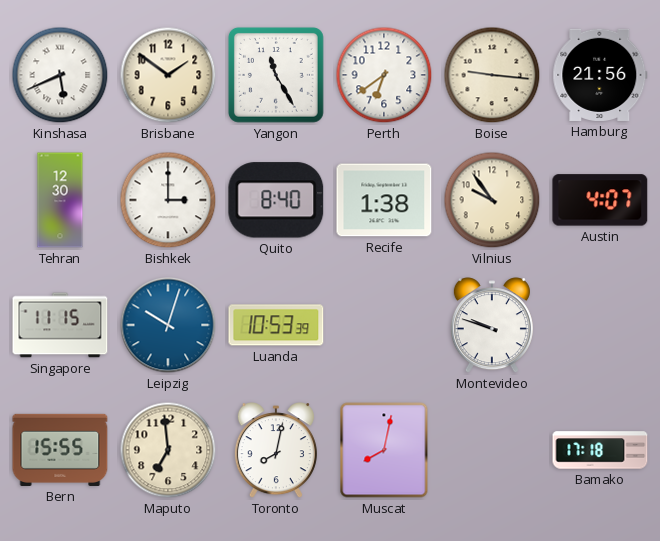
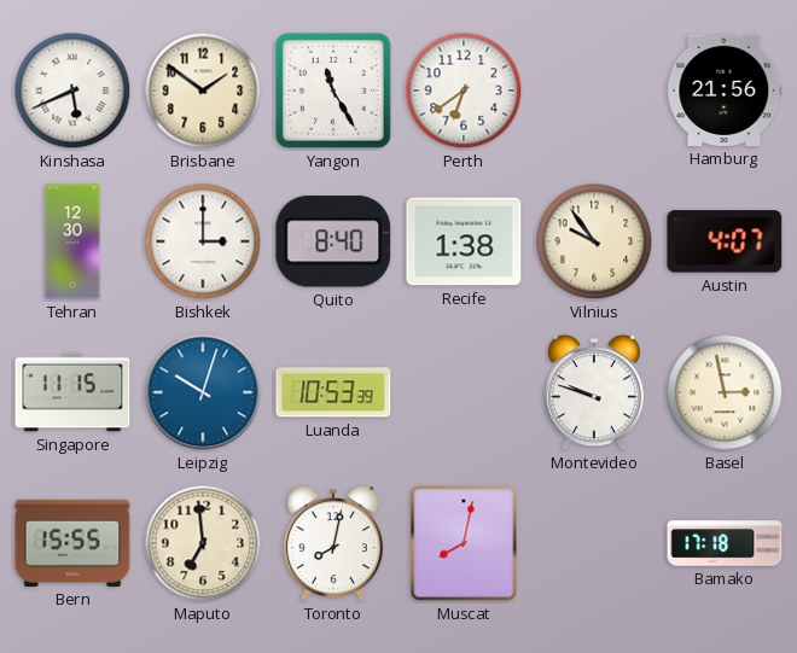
Boise: 9:16 -> none (492, 75)
Basel: none -> 2:58 (725, 392)
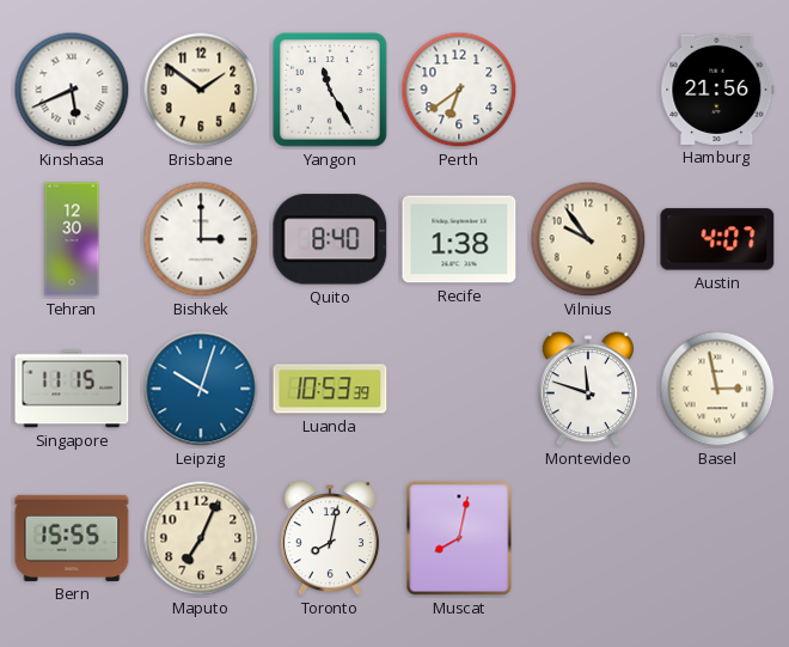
Montevideo: 9:48 -> 11:48 (588, 390)
Maputo: 6:59 -> 7:04 (201, 538)
Bamako: 17:18 -> none (725, 543)
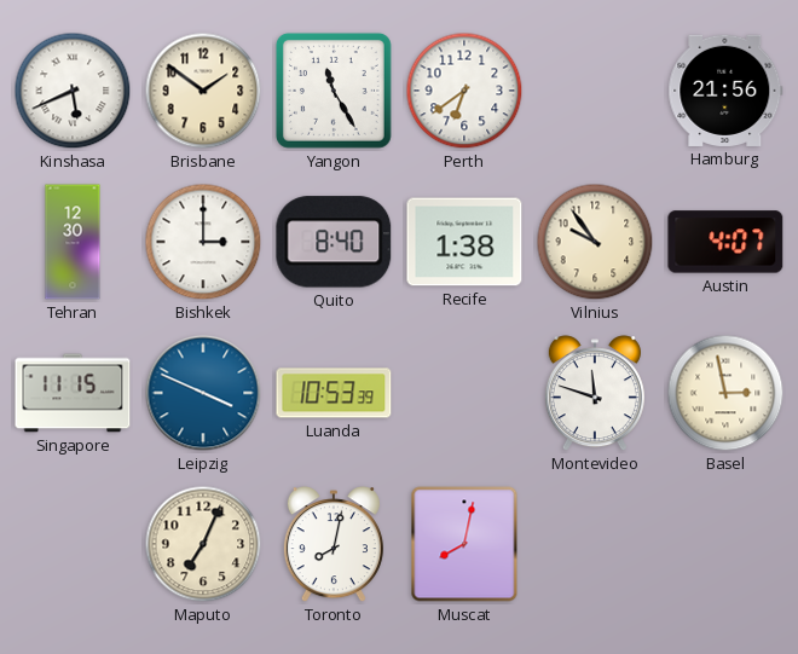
Leipzig: 10:03 -> 3:49 (203, 393)
Bern: 15:55 -> none (72, 538)
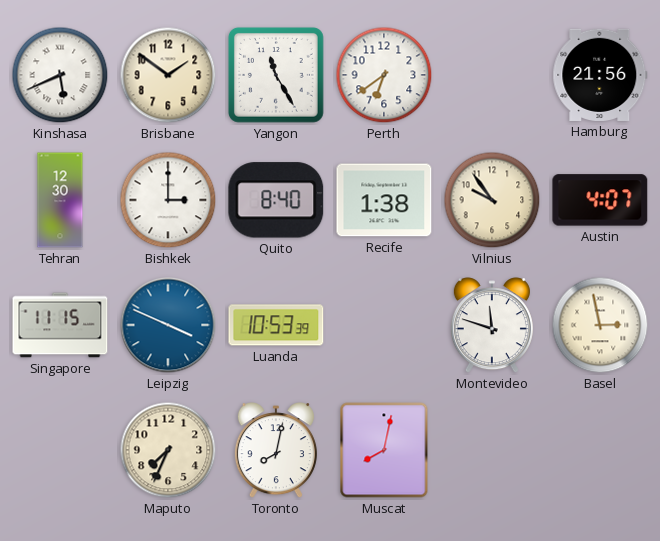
Maputo: 7:04 -> 7:34 (168, 450)
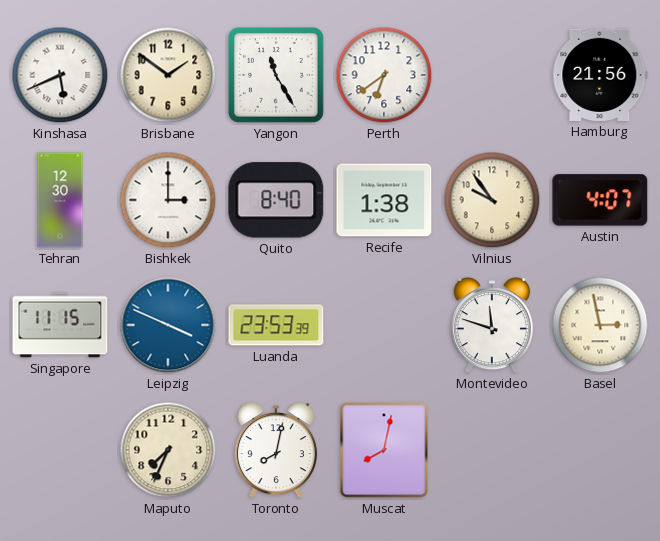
Luanda: 10:53 -> 23:53 (276, 325)
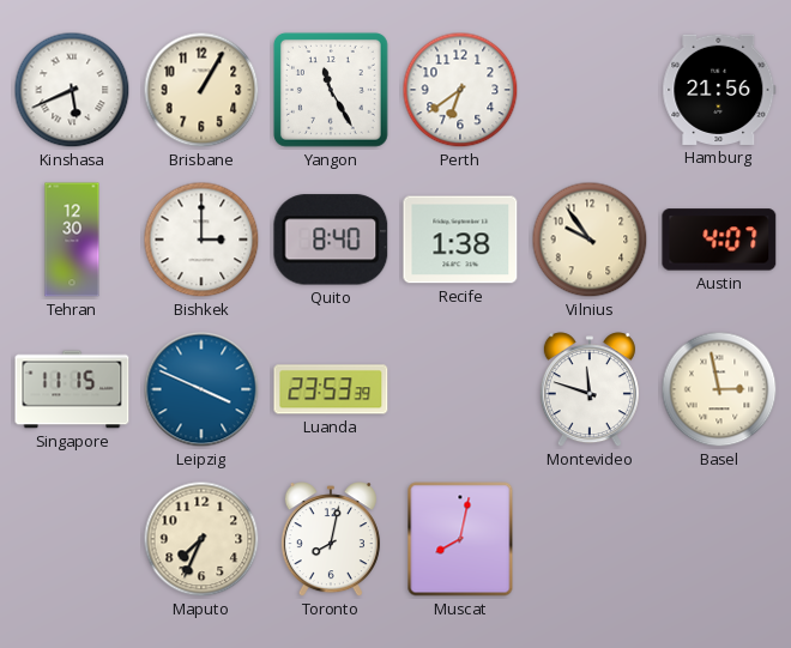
Brisbane: 1:51 -> 1:05 (201, 90)
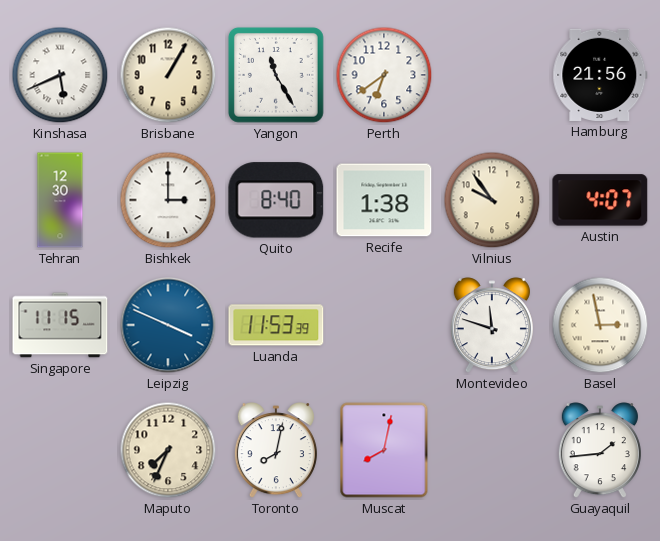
Luanda: 23:53 -> 11:53 (276, 325)
Guayaquil: none -> 1:44 (600, 451)
